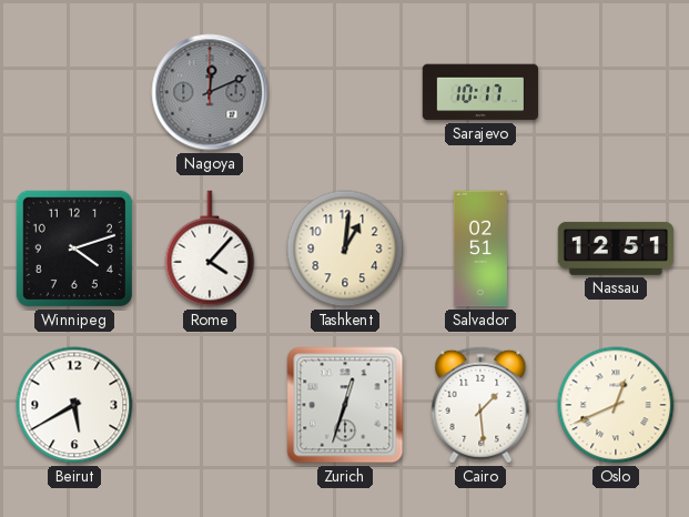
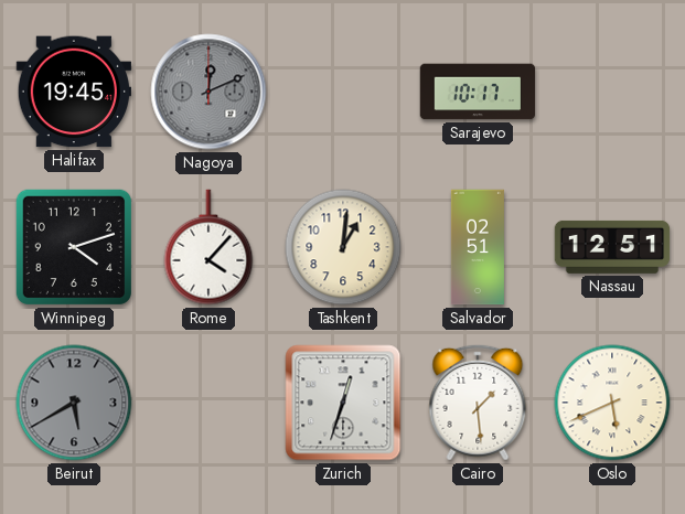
Halifax: none -> 19:45 (73, 92)
Beirut dial: white -> grey (74, 403)
Oslo: 12:41 -> 5:41 (612, 403)
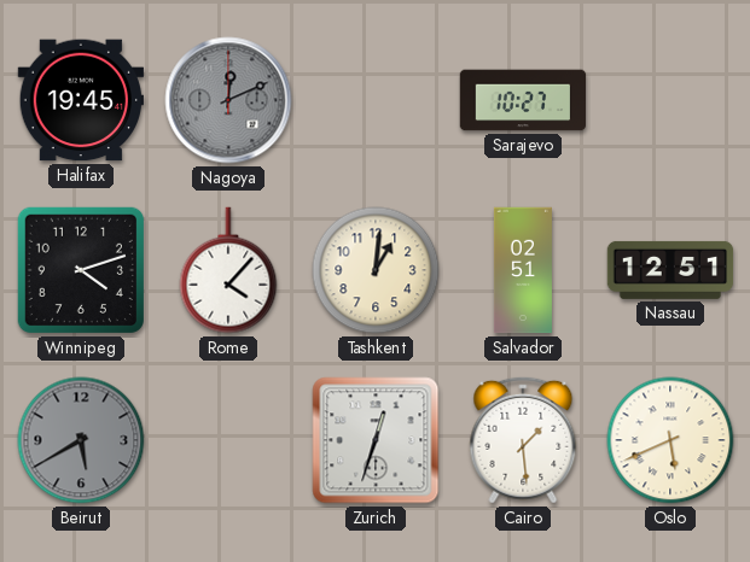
Sarajevo: 10:17 -> 10:27 (523, 100)
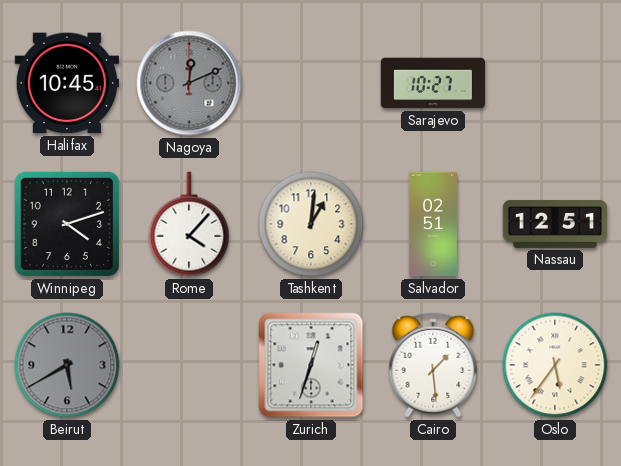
Halifax: 19:45 -> 10:45 (66, 83)
Oslo: 5:41 -> 5:36 (555, 365)
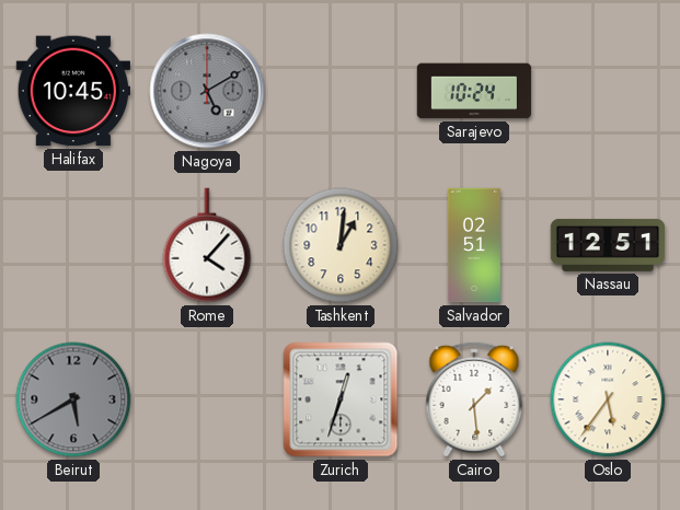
Nagoya: 12:11 -> 5:10 (207, 91)
Sarajevo: 10:27 -> 10:24 (474, 91)
Winnipeg: 4:12 -> none (67, 224)
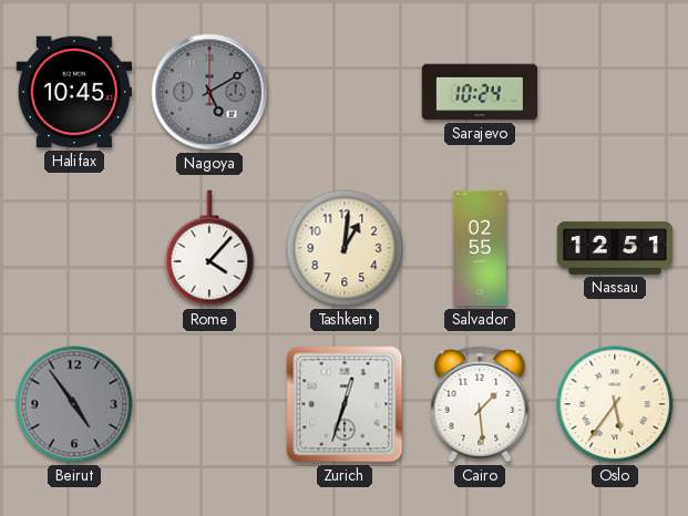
Salvador: 02:51 -> 02:55 (480, 248)
Beirut: 5:40 -> 4:54 (74, 404)
